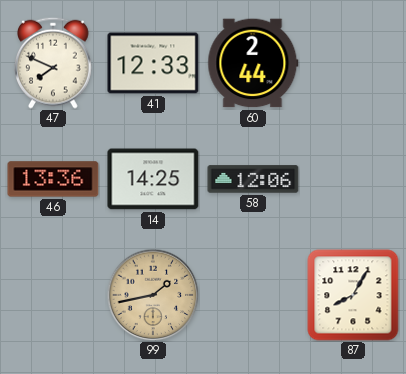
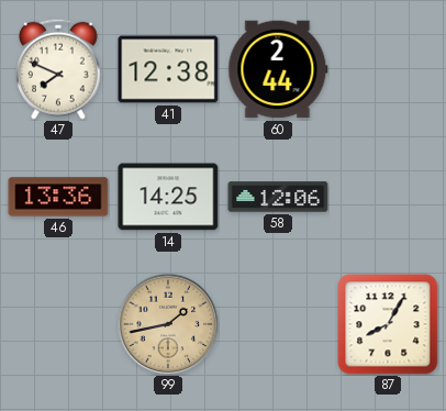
41: 12:33 -> 12:38 (168, 69)
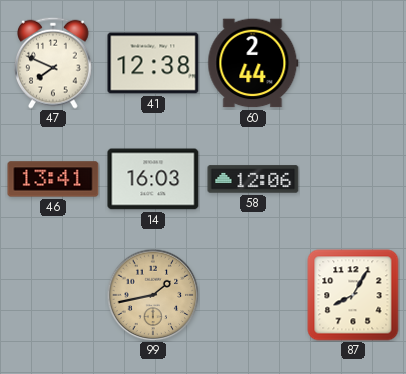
46: 13:36 -> 13:41 (53, 179)
14: 14:25 -> 16:03 (153, 179)
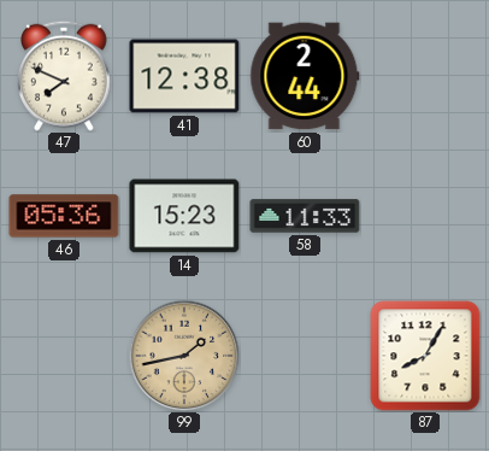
46: 13:41 -> 05:36 (64, 216)
14: 16:03 -> 15:23 (184, 216)
58: 12:06 -> 11:33 (305, 216)
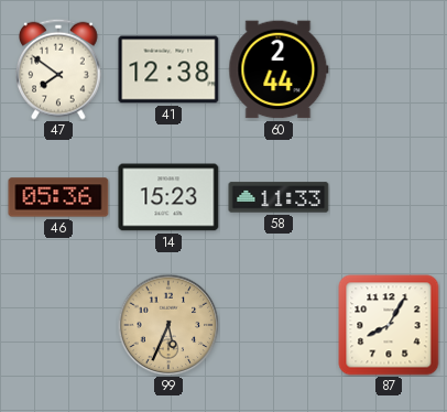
47: 7:49 -> 7:51 (59, 69)
99: 1:43 -> 5:34 (168, 325)
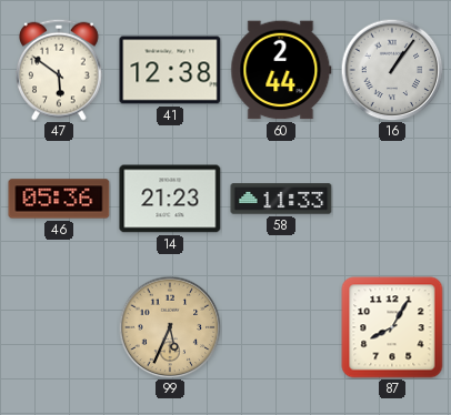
47: 7:51 -> 5:51 (60, 70)
16: none -> 1:06 (392, 70)
14: 15:23 -> 21:23 (170, 199)
